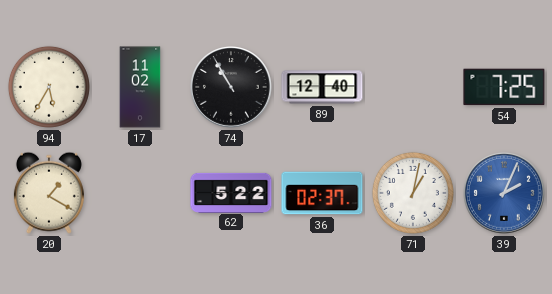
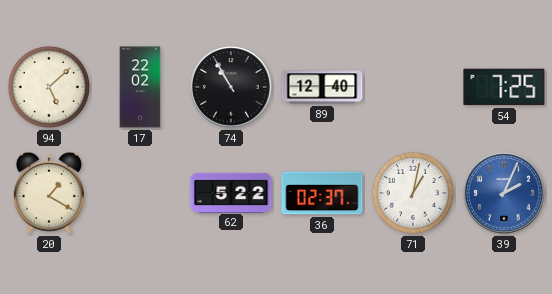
94: 5:35 -> 5:08 (49, 87)
17: 11:02 -> 22:02 (140, 87)
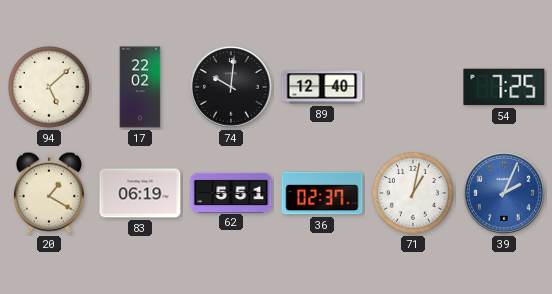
74: 10:55 -> 10:01 (232, 88)
83: none -> 06:19 (140, 193)
62: 5:22 -> 5:51 (231, 192)
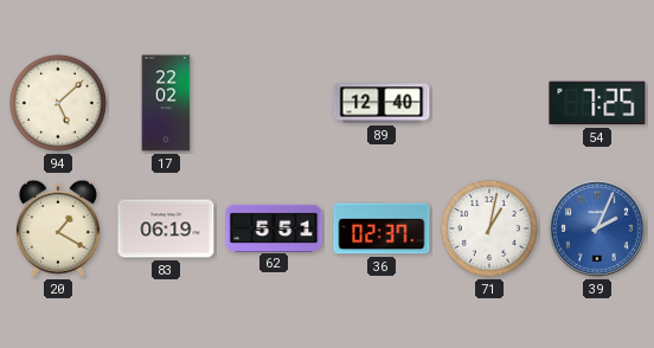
74: 10:01 -> none (232, 88)
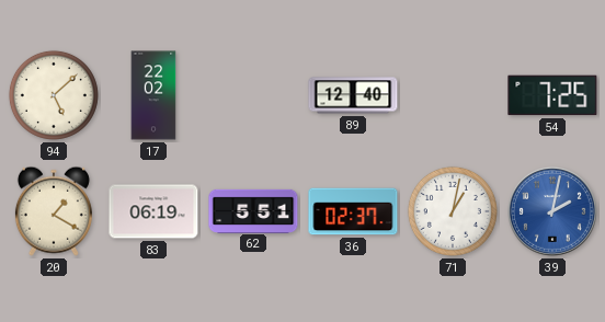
39: 2:04 -> 2:02 (553, 212)
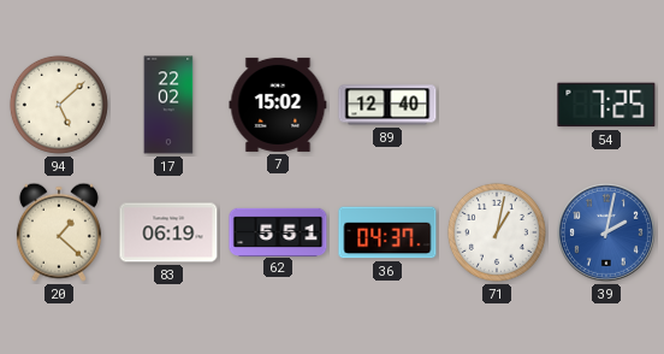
7: none -> 15:02 (278, 105)
20: 1:20 -> 1:22 (59, 232)
36: 02:37 -> 04:37 (387, 232)
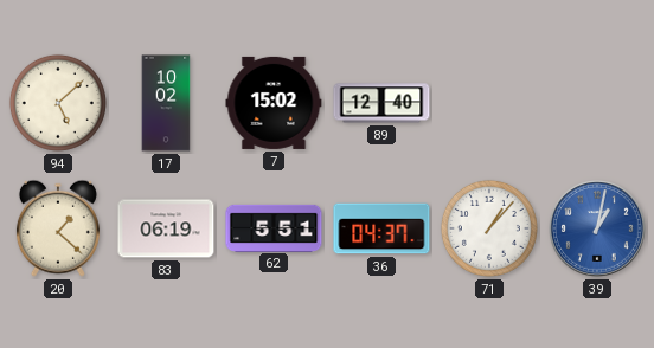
17: 22:02 -> 10:02 (166, 103)
54: 7:25 -> none (606, 105)
71: 1:02 -> 1:07 (489, 228)
39: 2:02 -> 1:02 (598, 230)
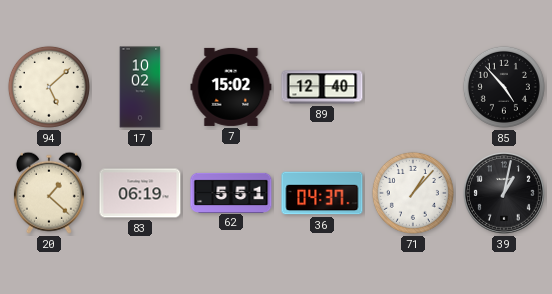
85: none -> 4:53 (504, 87)
39 dial: blue -> black (505, 194)
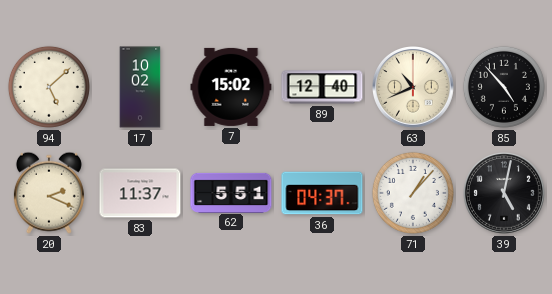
63: none -> 10:41 (414, 88)
20: 1:22 -> 2:19 (49, 193)
83: 06:19 -> 11:37 (140, 193)
39: 1:02 -> 5:02 (505, 194)
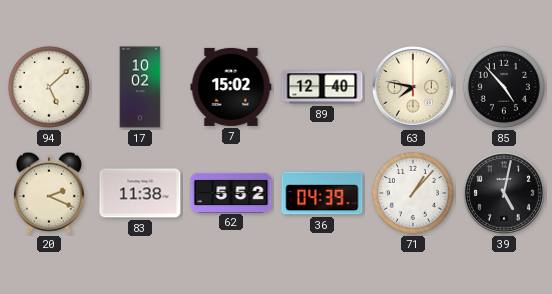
63: 10:41 -> 7:47 (414, 88)
83: 11:37 -> 11:38 (140, 193)
62: 5:51 -> 5:52 (231, 192)
36: 04:37 -> 04:39 (322, 193)
